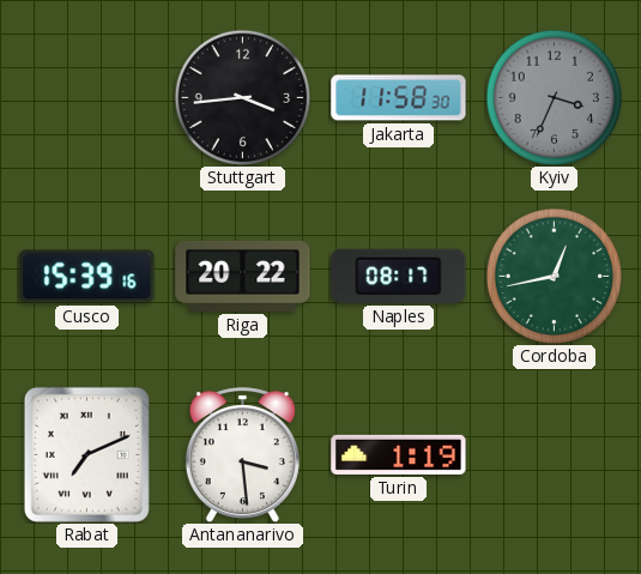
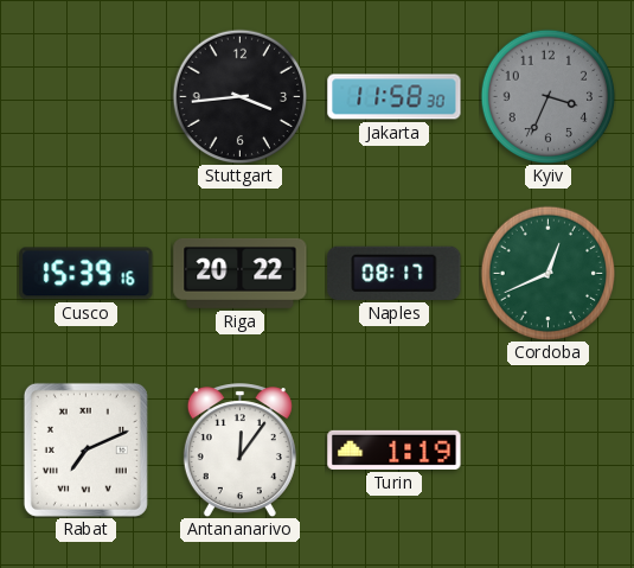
Cordoba: 12:43 -> 12:41 (547, 273)
Antananarivo: 3:29 -> 12:06 (239, 451)
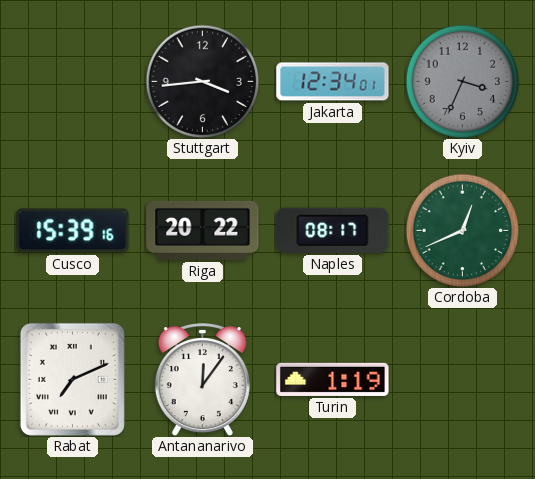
Jakarta: 11:58 -> 12:34 (333, 82)
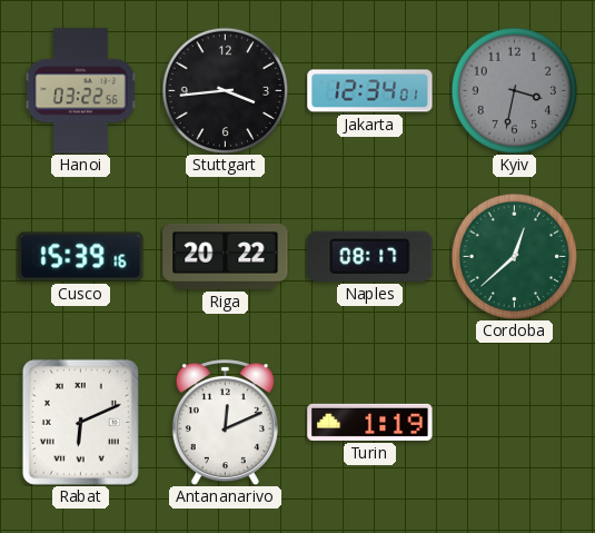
Hanoi: none -> 03:22 (81, 91)
Kyiv: 3:34 -> 3:32 (514, 90)
Cordoba: 12:41 -> 12:38 (514, 256)
Rabat: 7:11 -> 6:11 (80, 422)
Antananarivo: 12:06 -> 12:11 (225, 423)
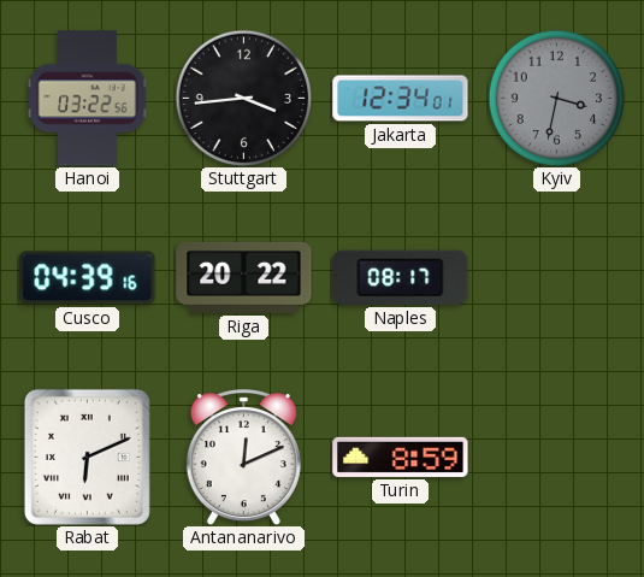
Cusco: 15:39 -> 04:39 (88, 278)
Cordoba: 12:38 -> none (514, 256)
Turin: 1:19 -> 8:59 (401, 457)
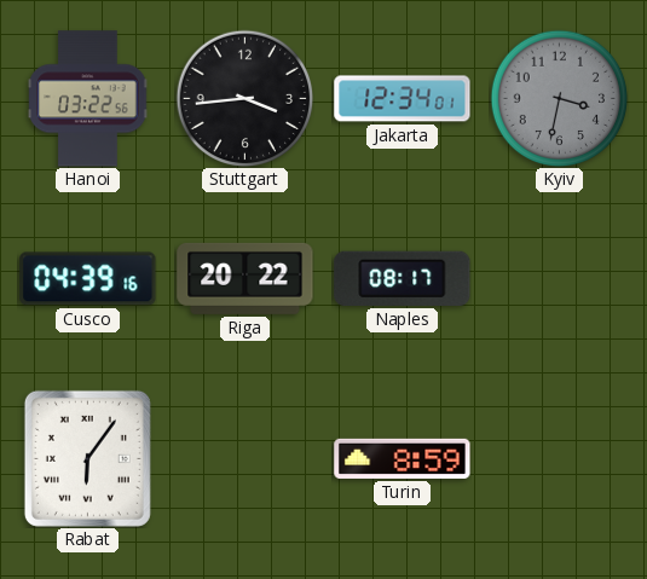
Rabat: 6:11 -> 6:06 (87, 458)
Antananarivo: 12:11 -> none (243, 458)
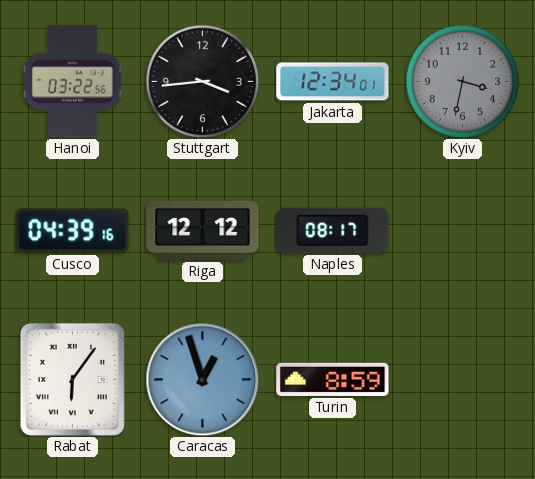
Riga: 20:22 -> 12:12 (203, 230)
Caracas: none -> 12:57 (202, 379)
